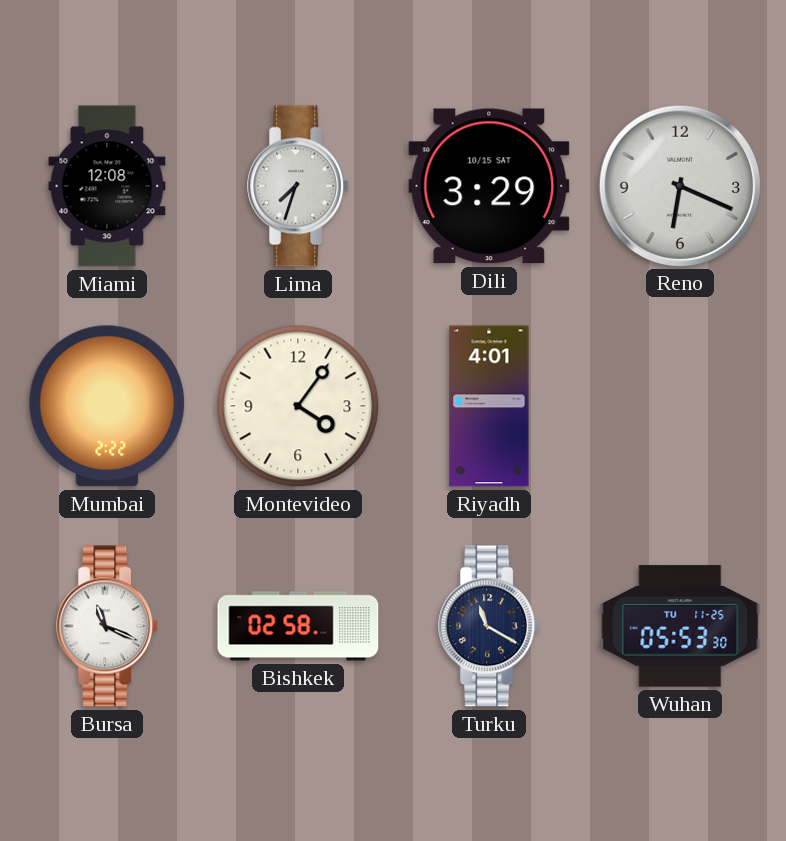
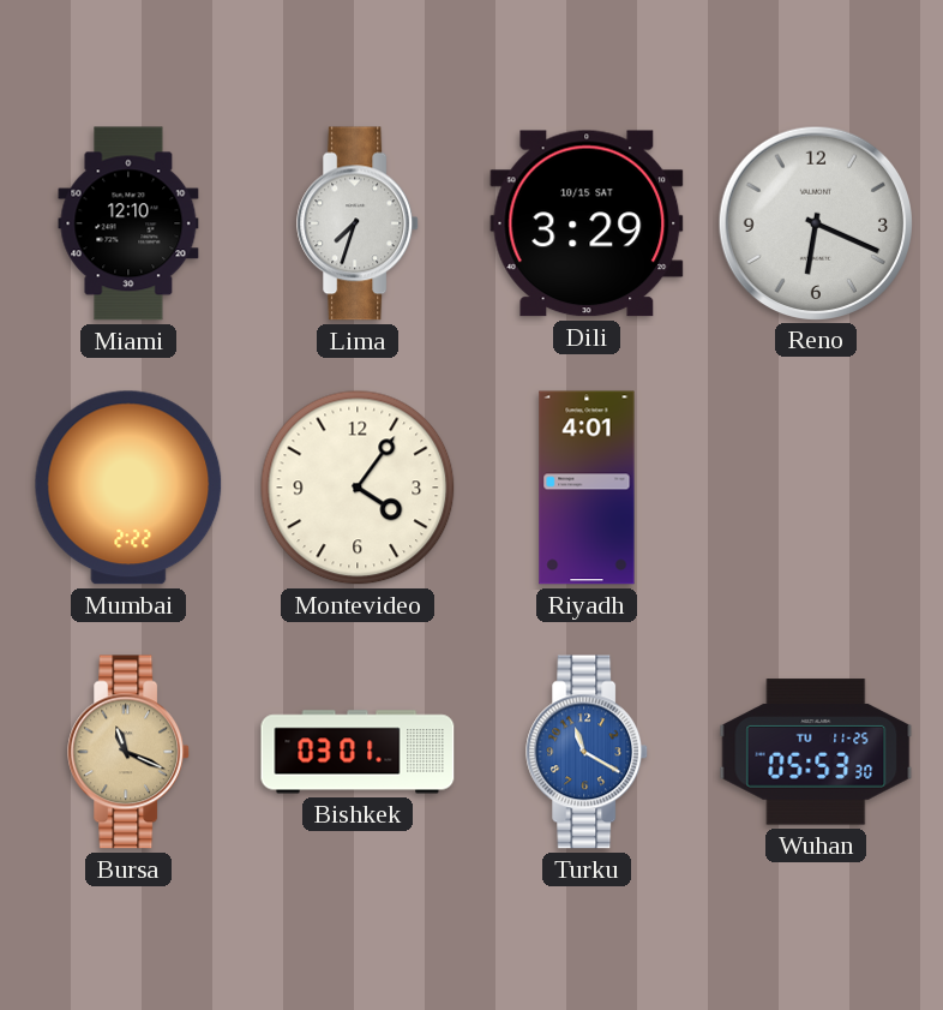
Miami: 12:08 -> 12:10 (128, 223)
Bursa dial: white -> champagne (130, 752)
Bishkek: 02:58 -> 03:01 (358, 752)
Turku dial: navy -> blue (588, 752)
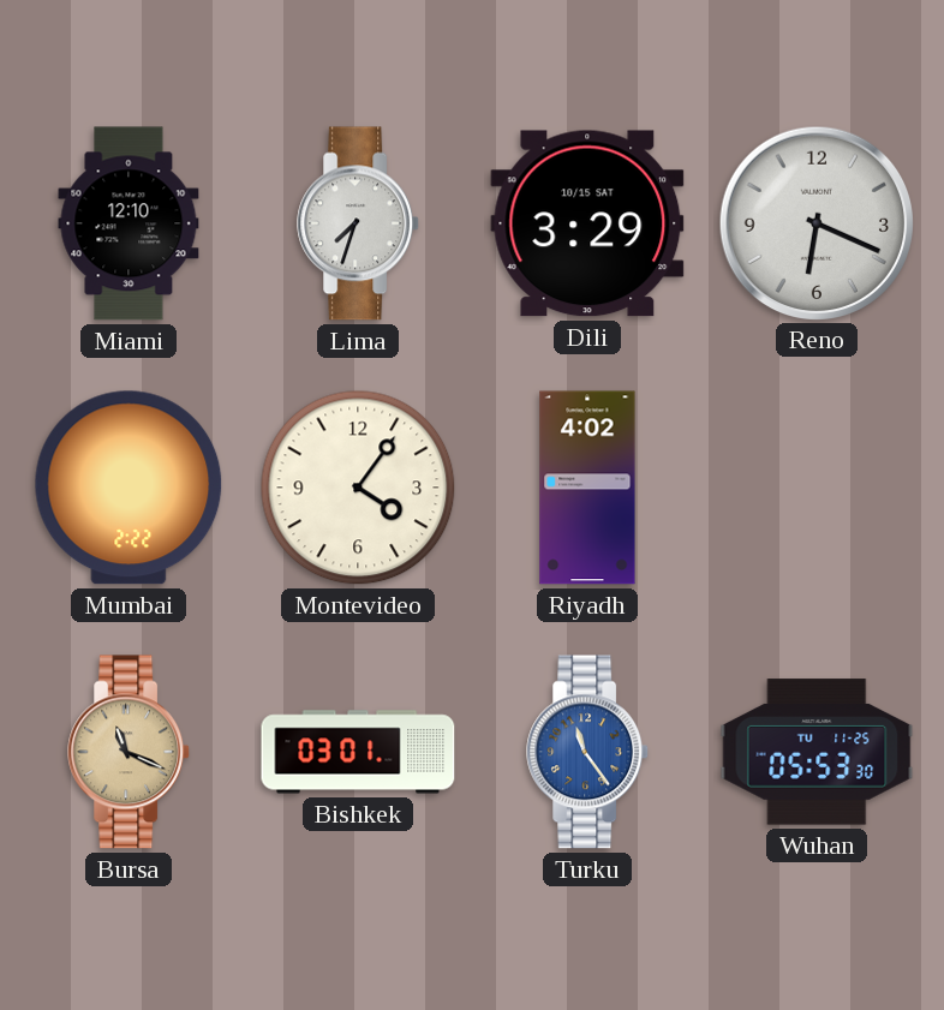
Riyadh: 4:01 -> 4:02 (587, 488)
Turku: 11:20 -> 11:24 (588, 752)
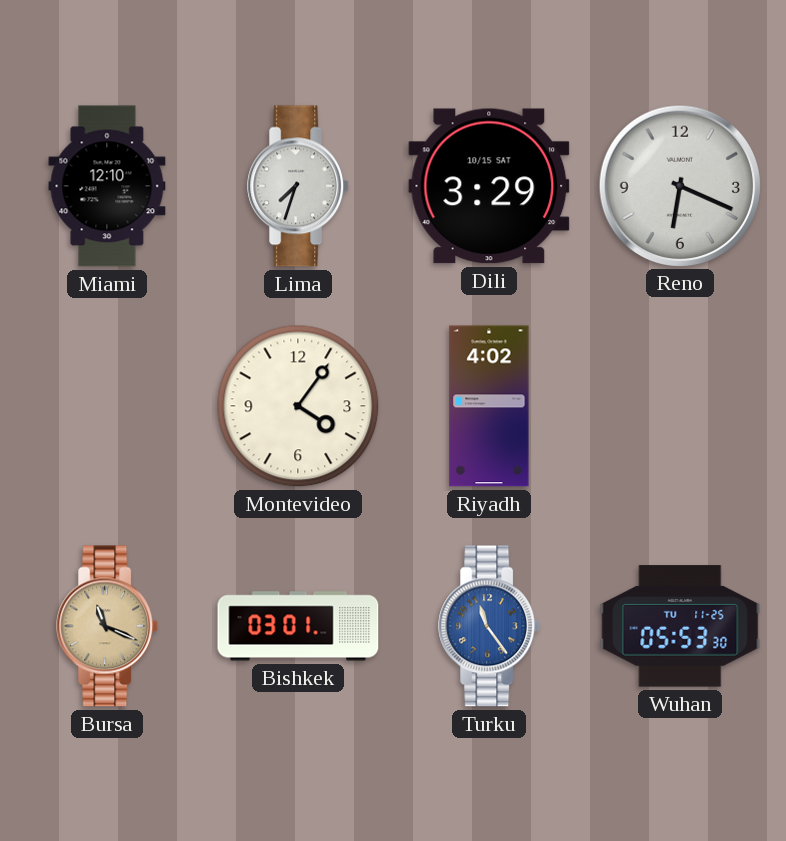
Mumbai: 2:22 -> none (129, 488)
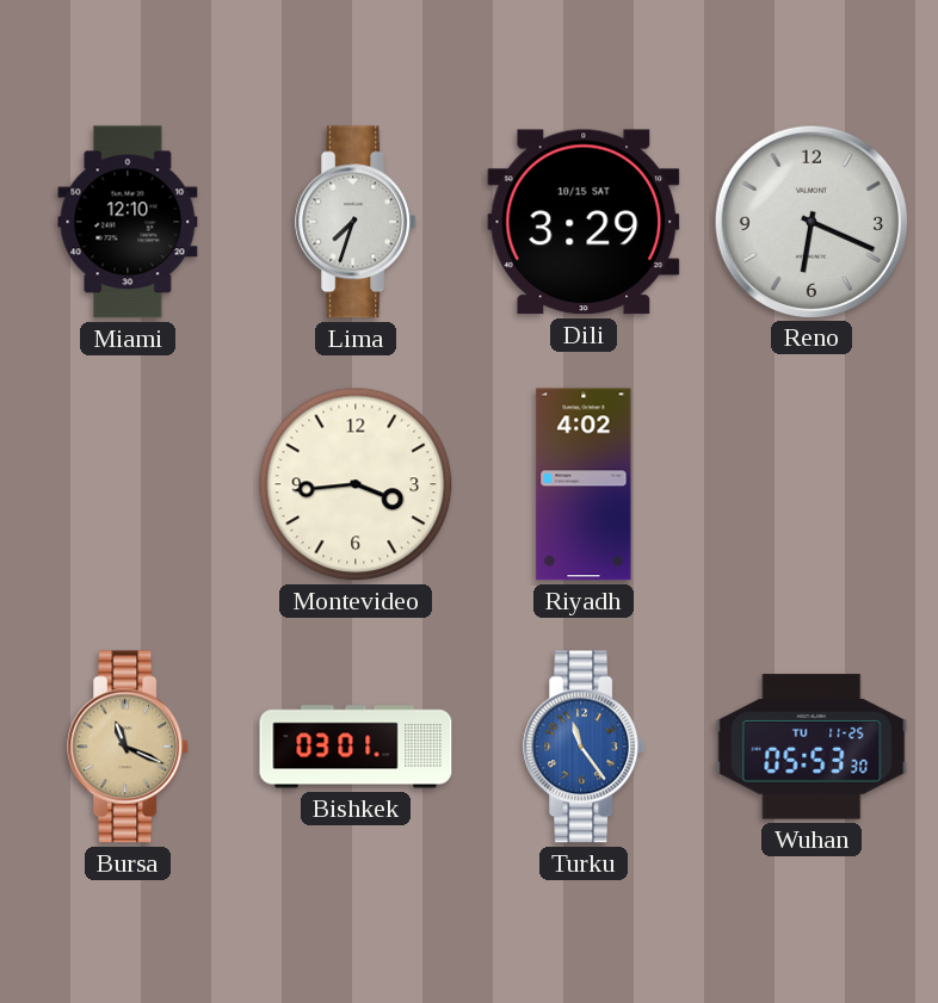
Montevideo: 4:06 -> 3:44 (356, 484)
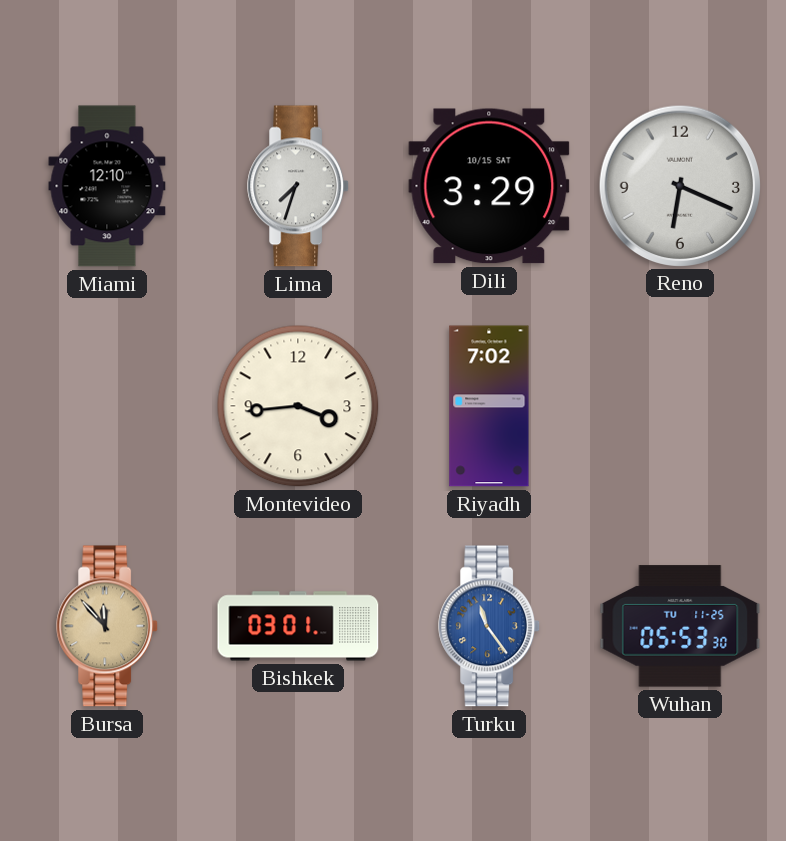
Riyadh: 4:02 -> 7:02 (489, 406)
Bursa: 11:19 -> 11:53 (108, 626)
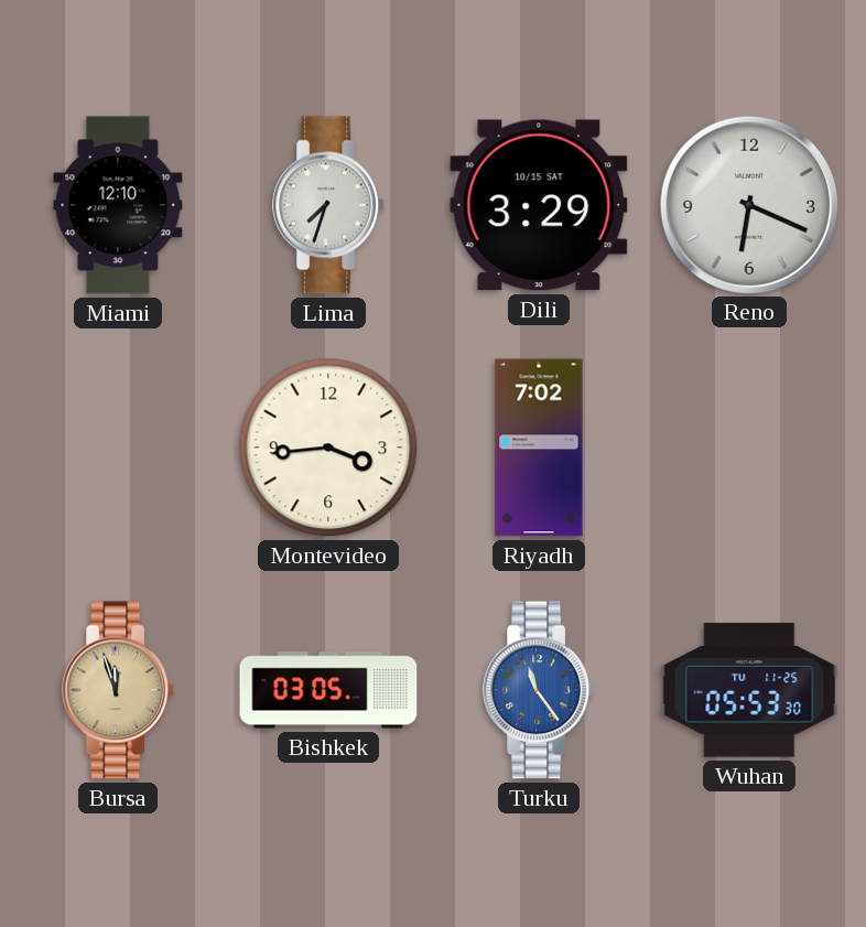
Bursa: 11:53 -> 11:57 (119, 690)
Bishkek: 03:01 -> 03:05 (328, 690)
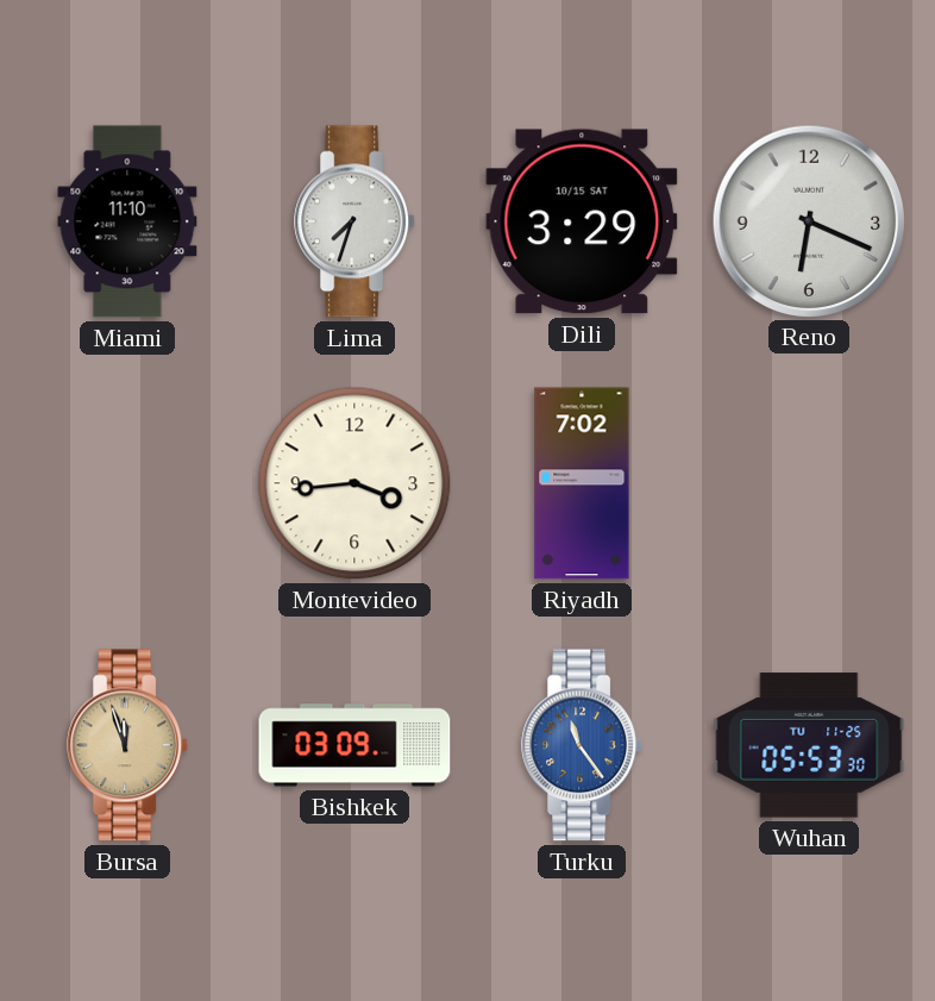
Miami: 12:10 -> 11:10 (127, 221)
Bishkek: 03:05 -> 03:09 (354, 745)
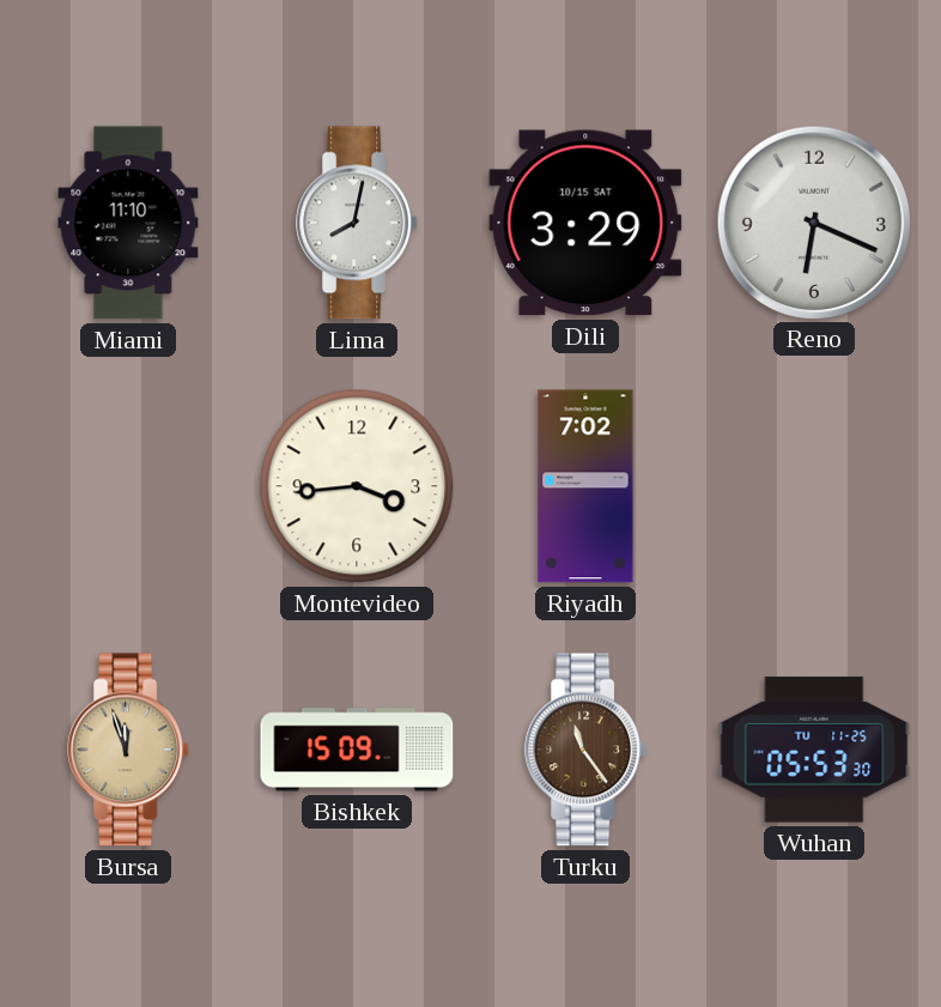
Lima: 7:33 -> 8:02 (358, 223)
Bishkek: 03:09 -> 15:09 (357, 750)
Turku dial: blue -> brown (587, 750)
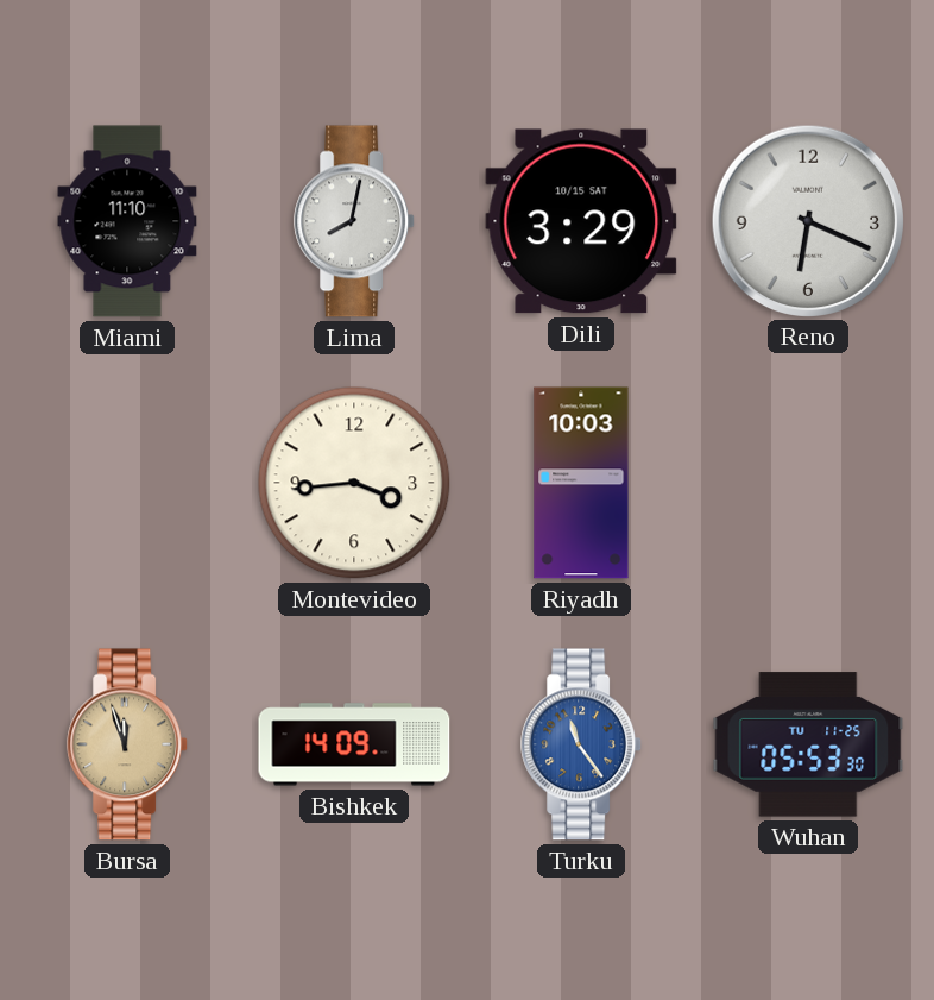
Riyadh: 7:02 -> 10:03 (581, 483)
Bishkek: 15:09 -> 14:09 (354, 744)
Turku dial: brown -> blue (582, 744)
